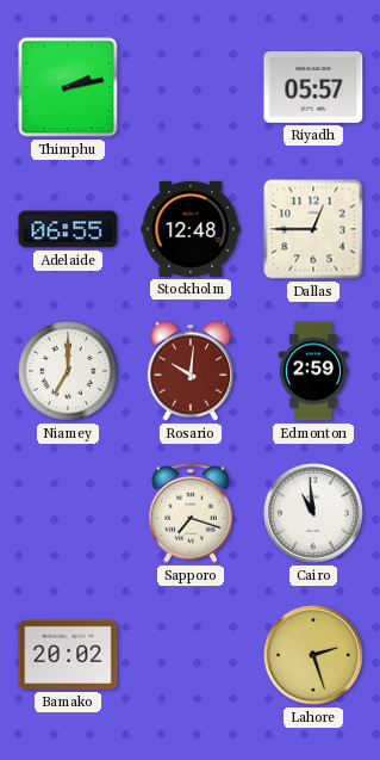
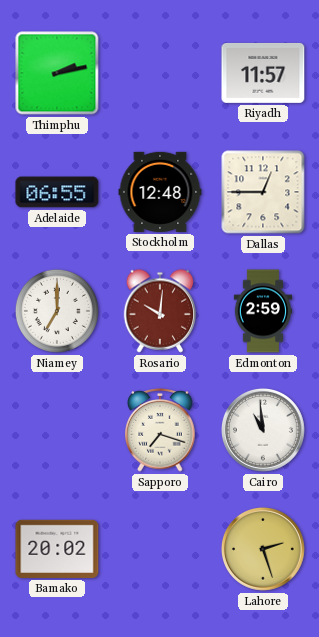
Riyadh: 05:57 -> 11:57 (263, 73)
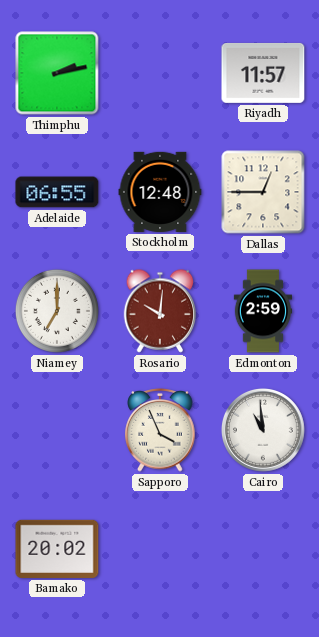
Sapporo: 7:18 -> 3:56 (160, 430)
Lahore: 2:27 -> none (263, 549)
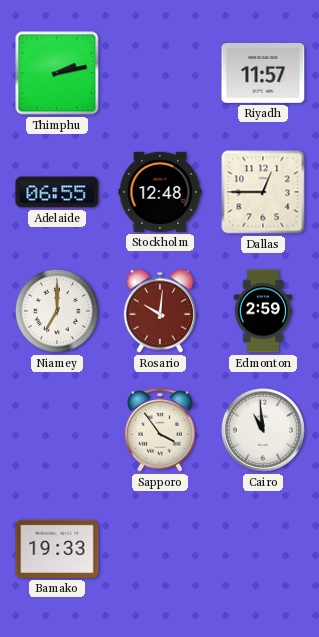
Sapporo: 3:56 -> 3:54 (160, 430)
Bamako: 20:02 -> 19:33 (57, 549)
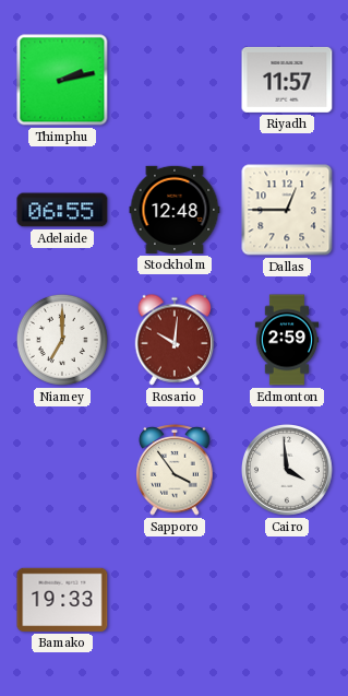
Cairo: 10:59 -> 3:59 (287, 470)
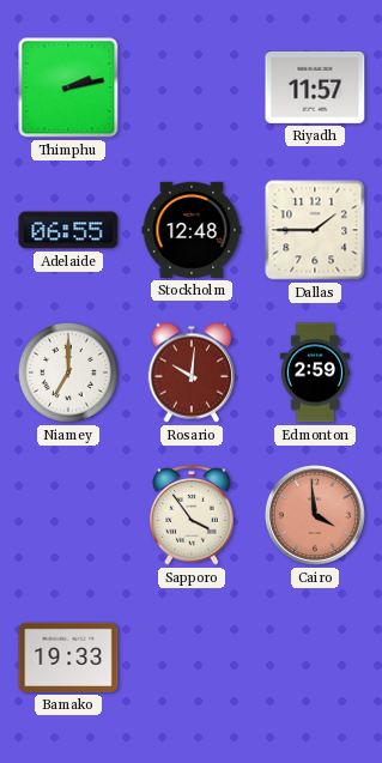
Dallas: 12:45 -> 1:45 (315, 230)
Cairo dial: white -> salmon (315, 515)
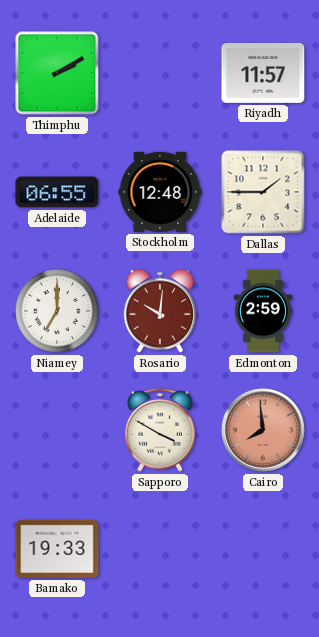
Thimphu: 2:13 -> 2:10 (57, 73)
Sapporo: 3:54 -> 3:50 (160, 430)
Cairo: 3:59 -> 7:59 (263, 430)
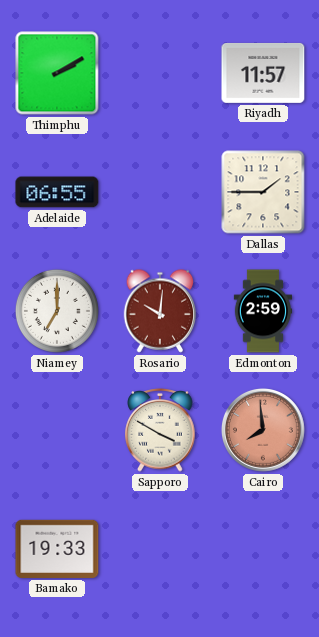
Stockholm: 12:48 -> none (160, 192)
